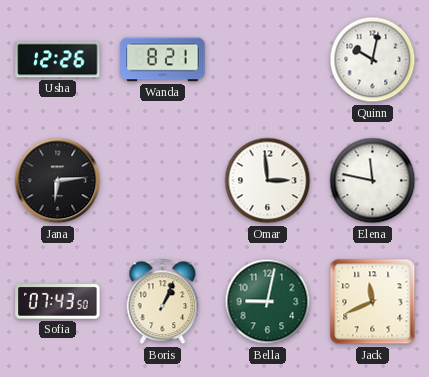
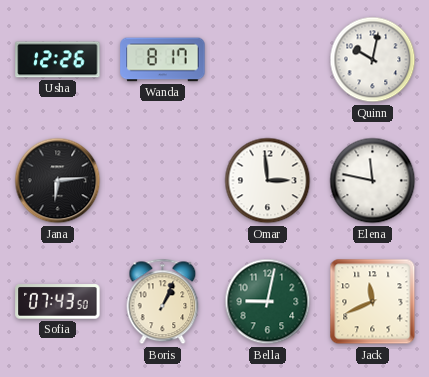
Wanda: 8:21 -> 8:17 (163, 60)
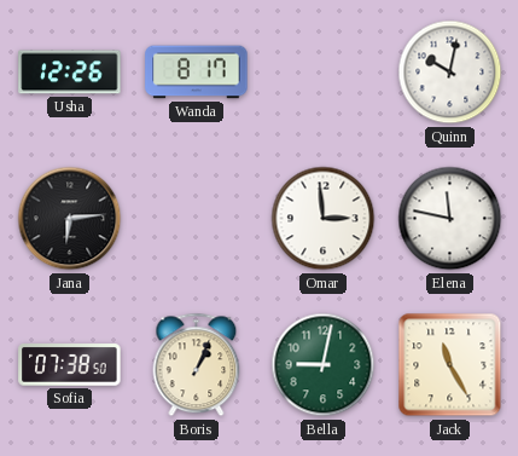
Sofia: 07:43 -> 07:38 (70, 365)
Jack: 11:41 -> 11:25 (450, 365)
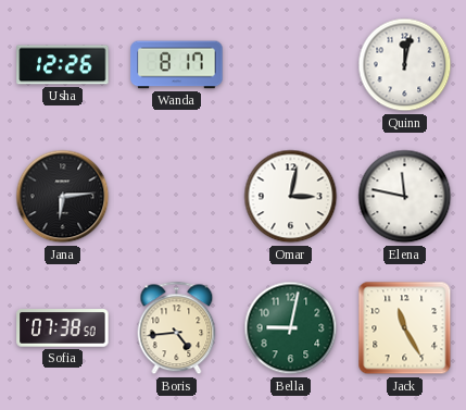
Quinn: 10:02 -> 12:02 (405, 65)
Omar: 2:59 -> 3:02 (291, 197)
Boris: 1:04 -> 4:44 (177, 328)
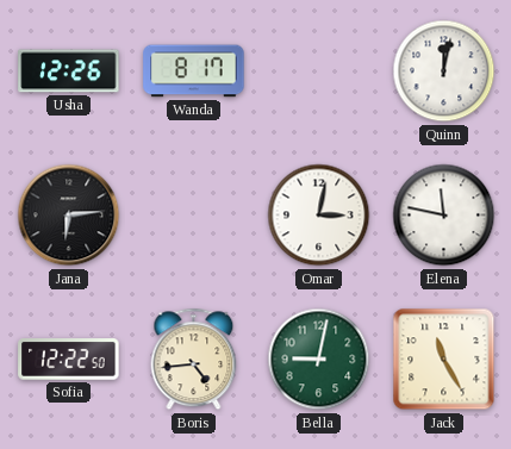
Sofia: 07:38 -> 12:22 (69, 360)
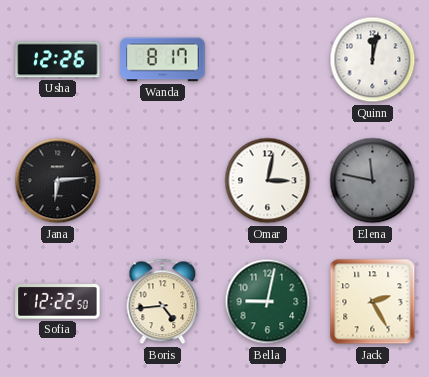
Elena dial: white -> grey (373, 181)
Jack: 11:25 -> 2:25 (373, 302)
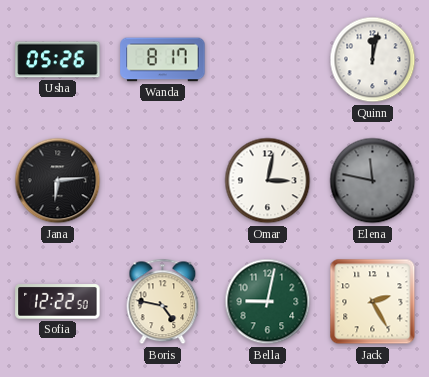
Usha: 12:26 -> 05:26 (58, 60)
Boris: 4:44 -> 4:47 (163, 302)
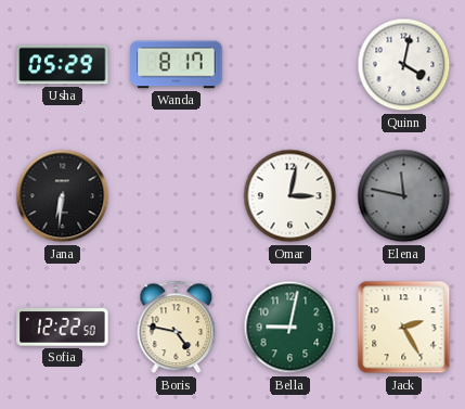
Usha: 05:26 -> 05:29 (63, 65)
Quinn: 12:02 -> 4:02 (404, 65)
Jana: 6:14 -> 6:31 (63, 196)
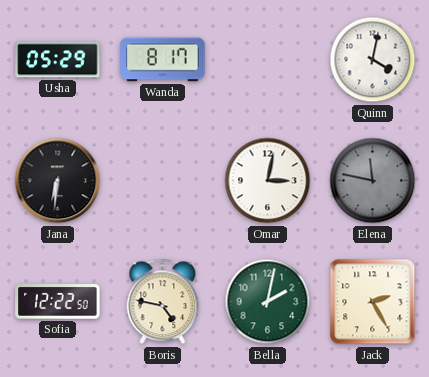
Bella: 9:02 -> 2:02 (268, 302)
